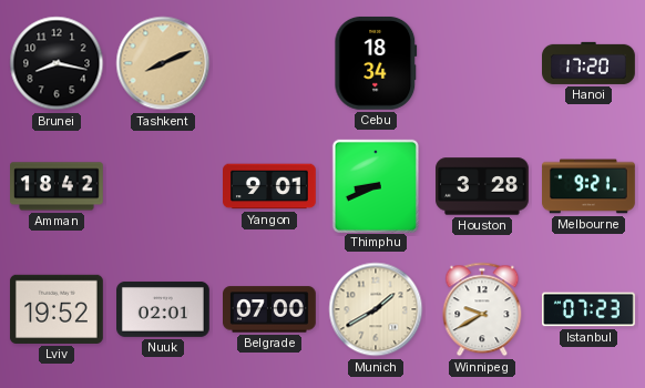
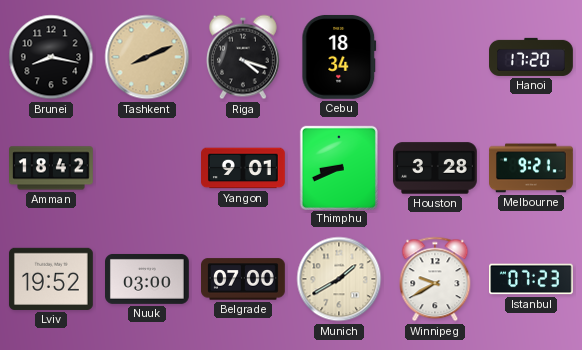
Riga: none -> 4:18 (243, 57)
Nuuk: 02:01 -> 03:00 (148, 279)
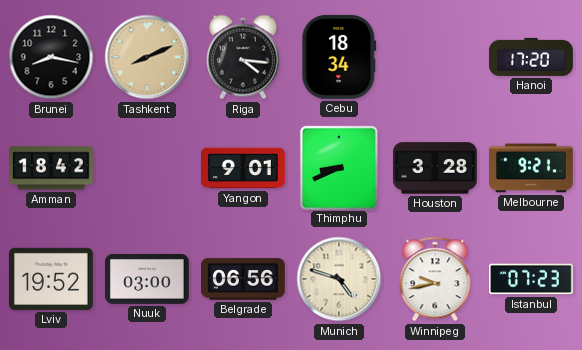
Riga: 4:18 -> 4:16 (243, 57)
Belgrade: 07:00 -> 06:56 (244, 279)
Munich: 1:40 -> 4:48 (339, 279)
Winnipeg: 9:40 -> 9:43 (435, 279)
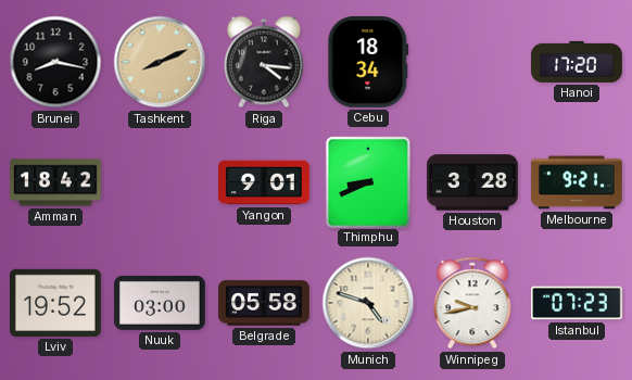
Belgrade: 06:56 -> 05:58 (265, 303)
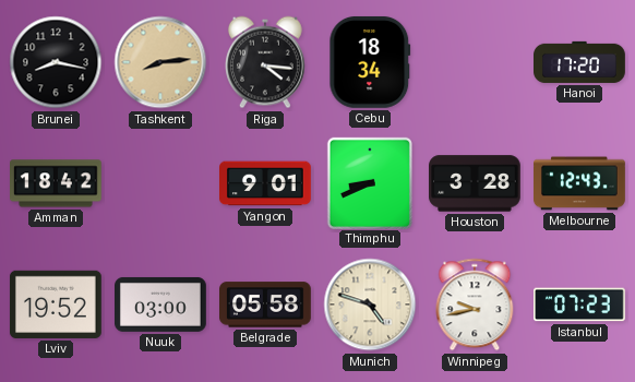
Tashkent: 8:11 -> 8:14 (160, 62)
Melbourne: 9:21 -> 12:43 (580, 183)
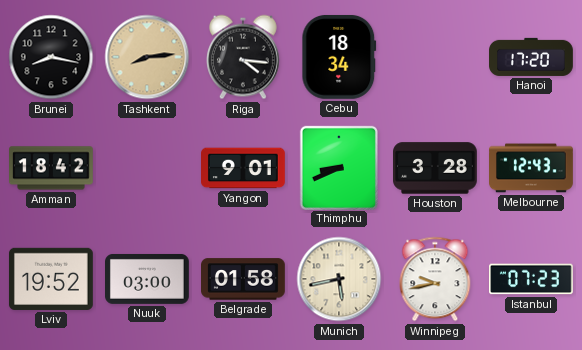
Belgrade: 05:58 -> 01:58 (244, 279)
Munich: 4:48 -> 5:43 (339, 279)
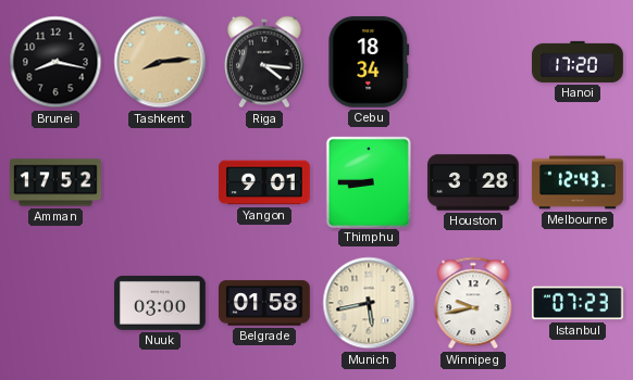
Amman: 18:42 -> 17:52 (57, 182)
Thimphu: 8:41 -> 8:45 (368, 181)
Lviv: 19:52 -> none (51, 279)
